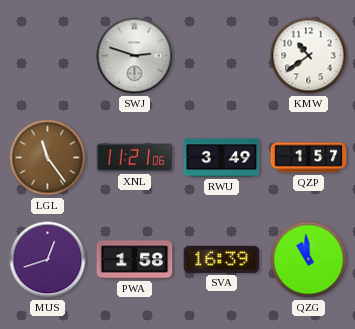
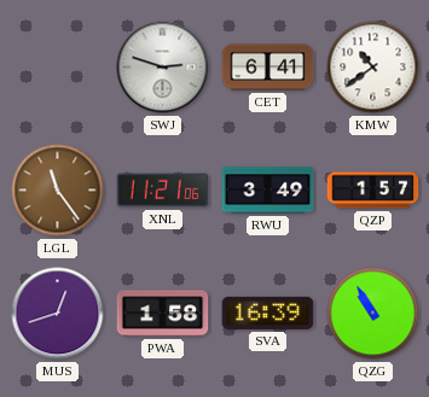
CET: none -> 6:41 (268, 68)
QZG: 10:59 -> 10:55 (373, 314)
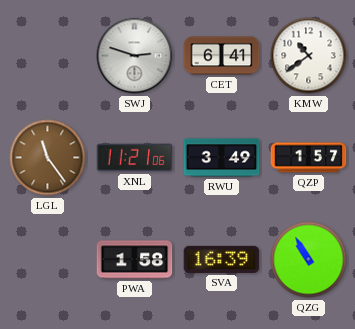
MUS: 12:42 -> none (58, 314)
